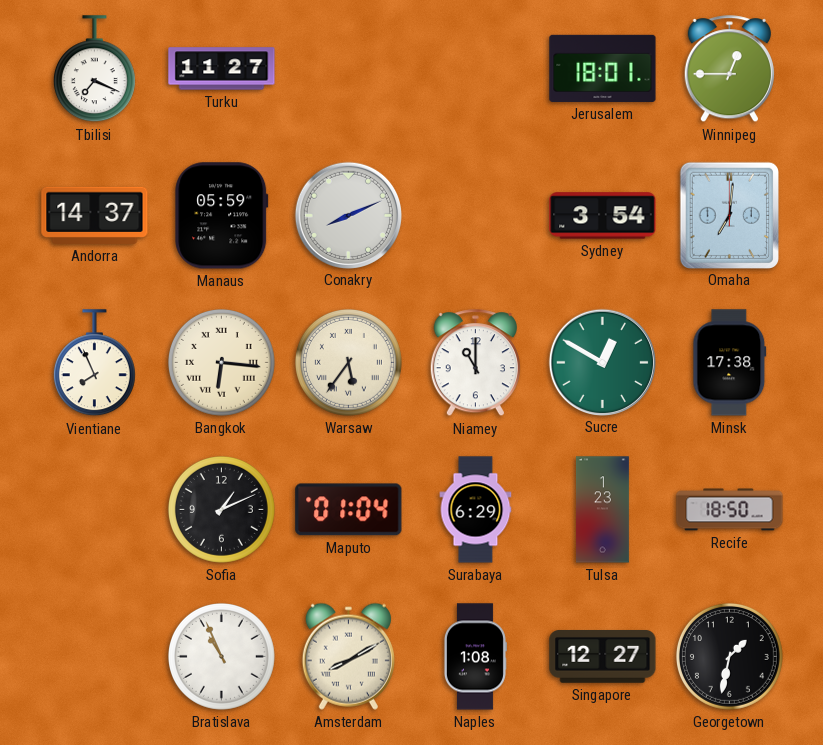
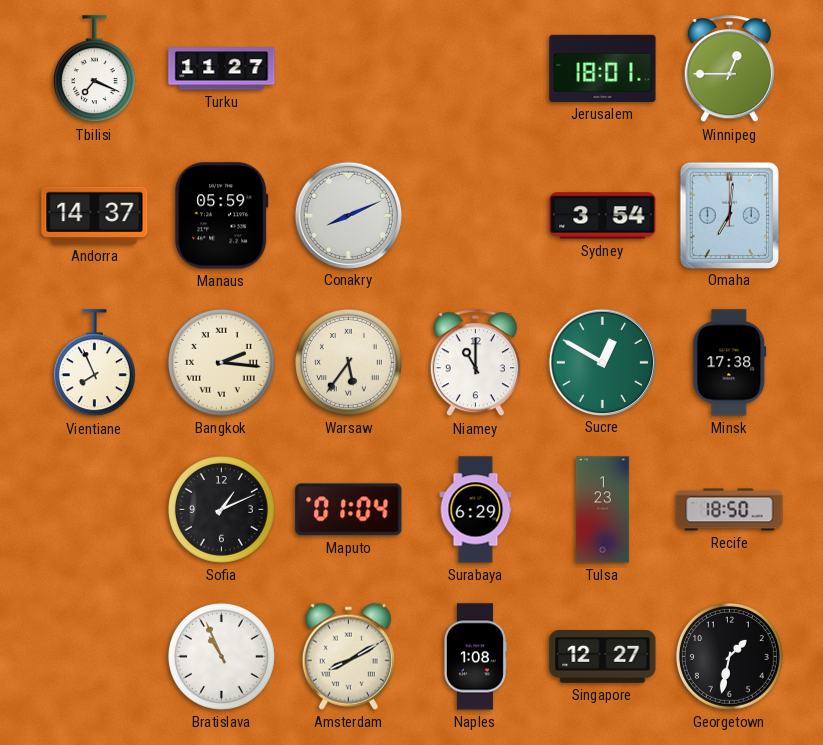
Bangkok: 6:16 -> 2:16 (221, 362)
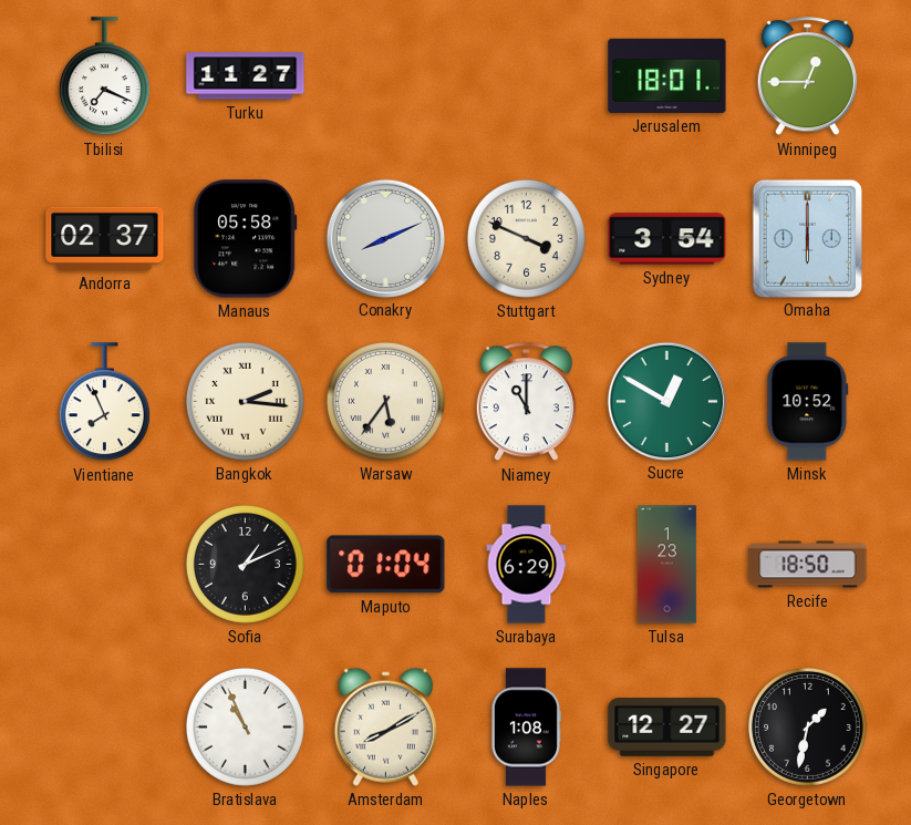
Andorra: 14:37 -> 02:37 (105, 238)
Manaus: 05:59 -> 05:58 (246, 239)
Stuttgart: none -> 3:49 (526, 238)
Omaha: 7:01 -> 6:00 (807, 238)
Minsk: 17:38 -> 10:52 (808, 402)
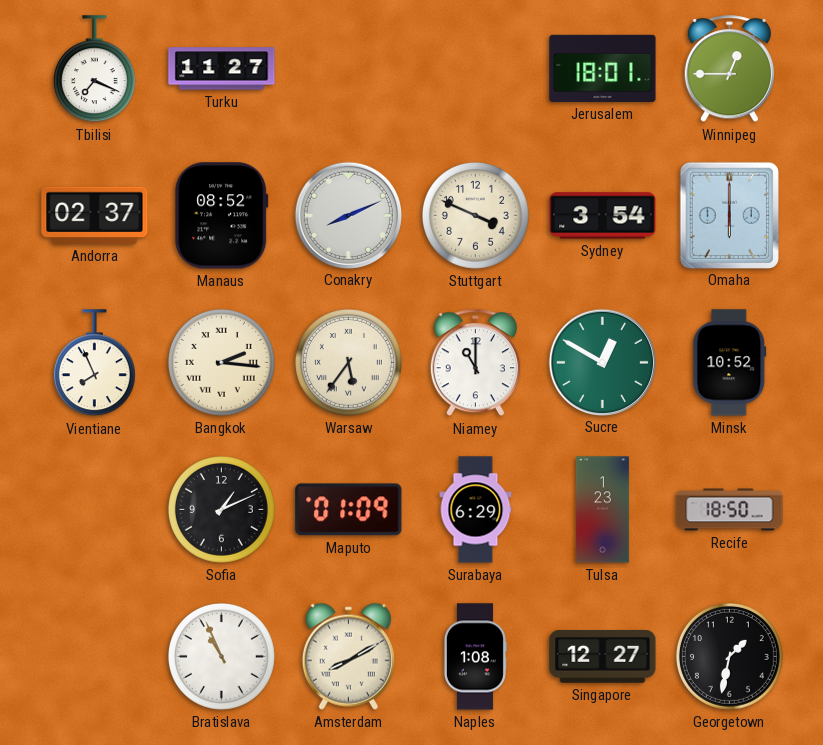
Manaus: 05:58 -> 08:52 (222, 216)
Maputo: 01:04 -> 01:09 (349, 510)
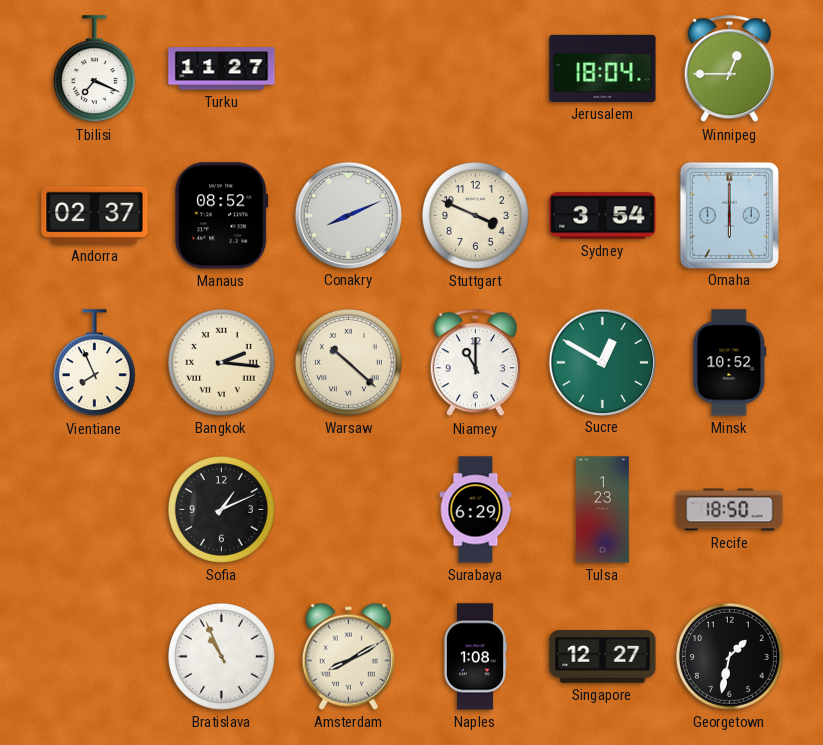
Jerusalem: 18:01 -> 18:04 (603, 68)
Warsaw: 5:36 -> 10:22 (348, 362)
Maputo: 01:09 -> none (349, 510)
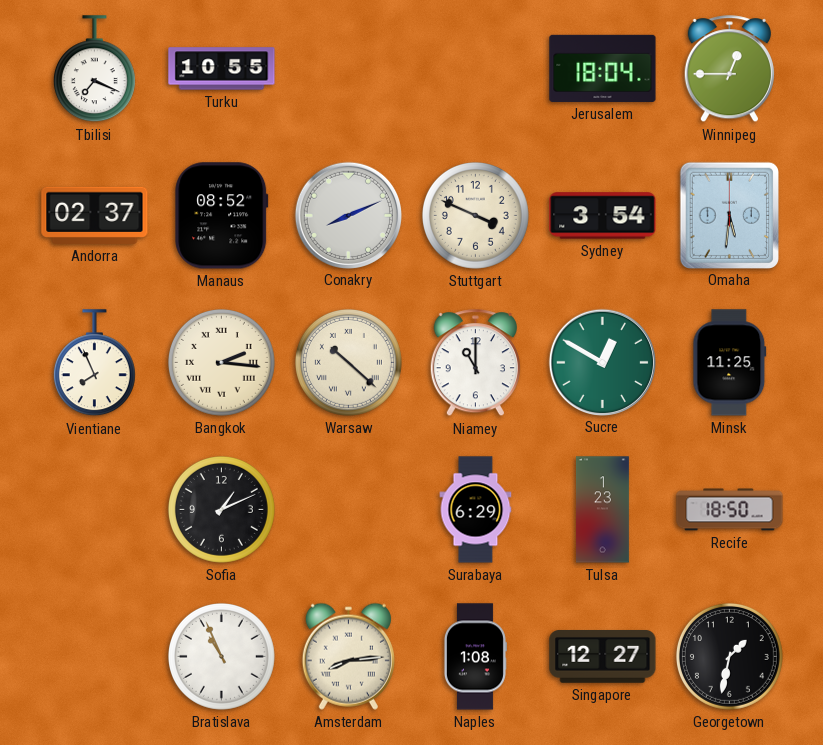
Turku: 11:27 -> 10:55 (222, 69)
Omaha: 6:00 -> 5:31 (729, 215)
Minsk: 10:52 -> 11:25 (730, 363)
Amsterdam: 8:10 -> 8:14 (348, 656)
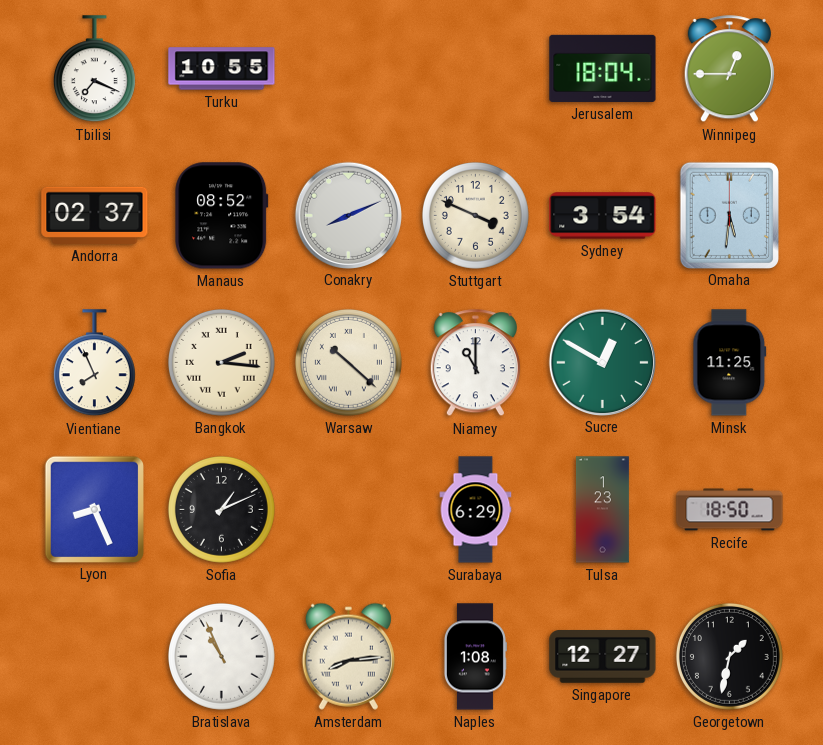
Lyon: none -> 8:26 (94, 509)
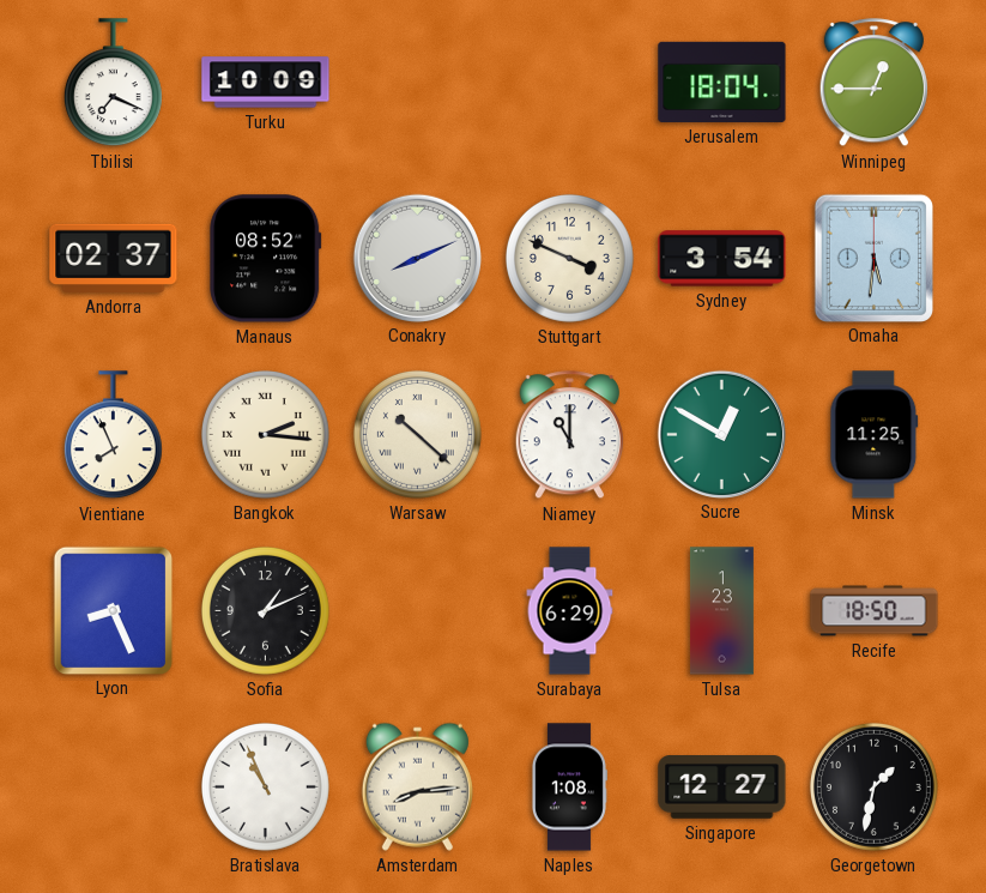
Turku: 10:55 -> 10:09 (266, 83)
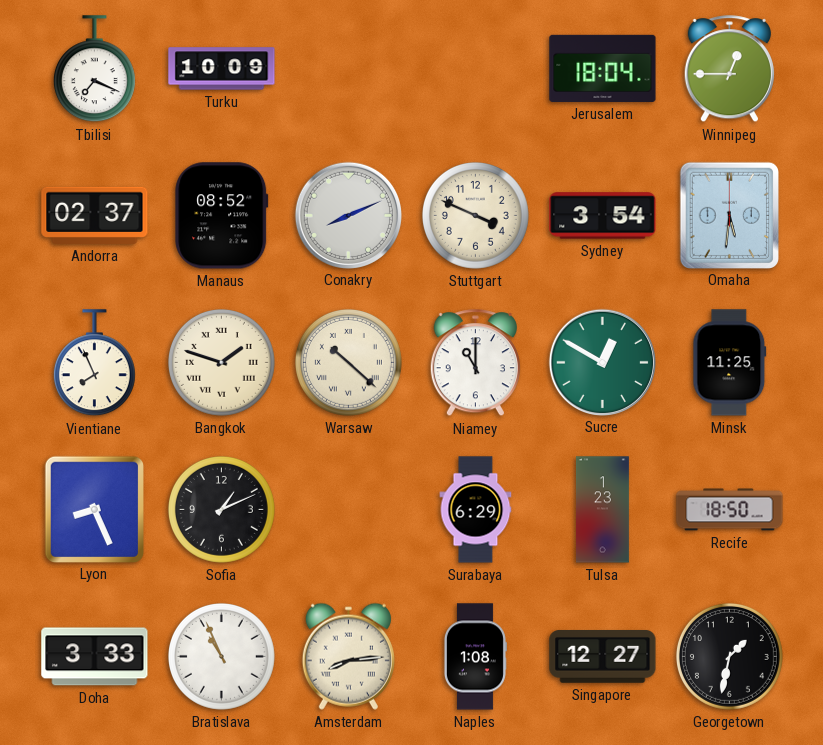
Bangkok: 2:16 -> 1:48 (221, 362)
Doha: none -> 3:33 (95, 657)
